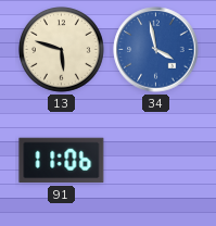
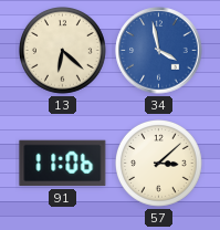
13: 5:48 -> 6:22 (63, 51)
57: none -> 3:08 (159, 164)
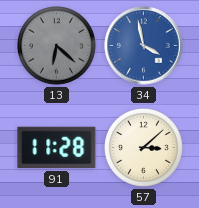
13 dial: cream -> grey (57, 46)
91: 11:06 -> 11:28 (57, 148)
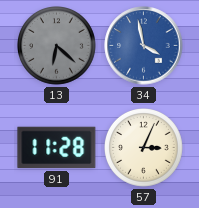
57: 3:08 -> 3:04 (144, 148)
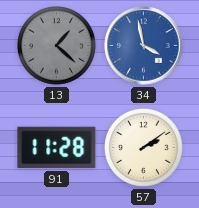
13: 6:22 -> 1:22 (57, 46)
57: 3:04 -> 2:09 (144, 148)
